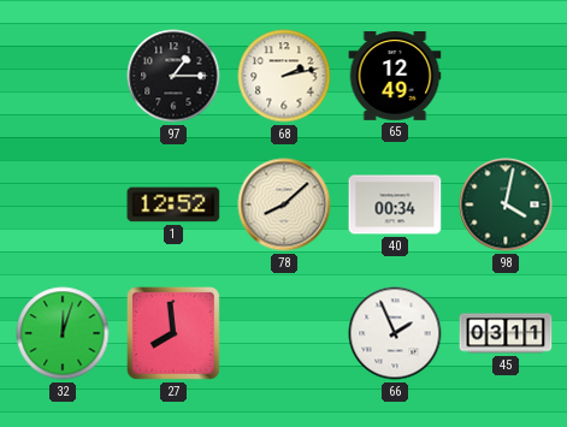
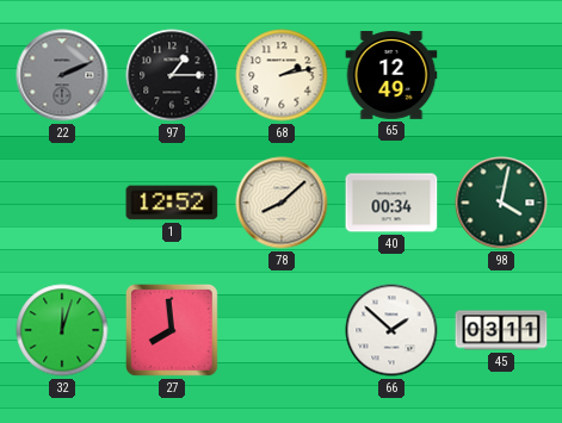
22: none -> 2:11 (62, 75)
66: 1:56 -> 1:52 (391, 330)
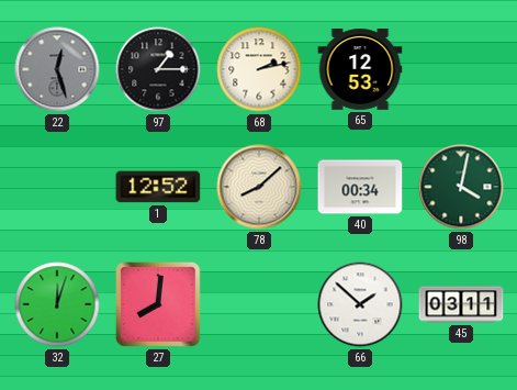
22: 2:11 -> 12:27 (57, 69)
65: 12:49 -> 12:53 (360, 70)
27: 7:59 -> 8:01 (158, 304)
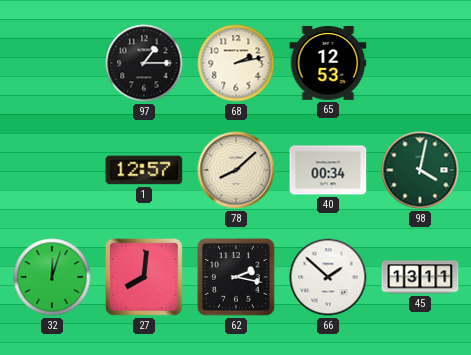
22: 12:27 -> none (57, 69)
1: 12:52 -> 12:57 (144, 170)
62: none -> 2:17 (236, 277)
45: 03:11 -> 13:11 (420, 277)
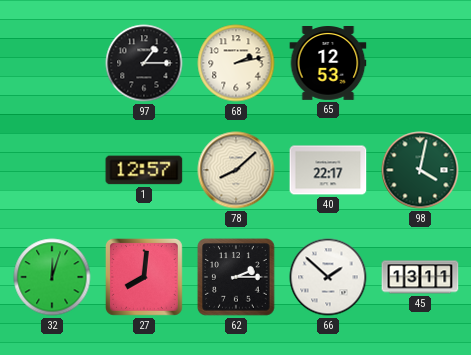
40: 00:34 -> 22:17 (328, 170)
62: 2:17 -> 2:15 (236, 277)
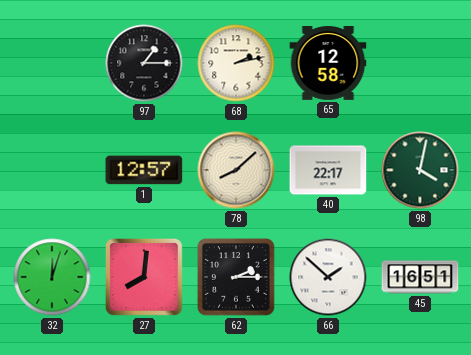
65: 12:53 -> 12:58 (328, 64)
45: 13:11 -> 16:51 (420, 277)
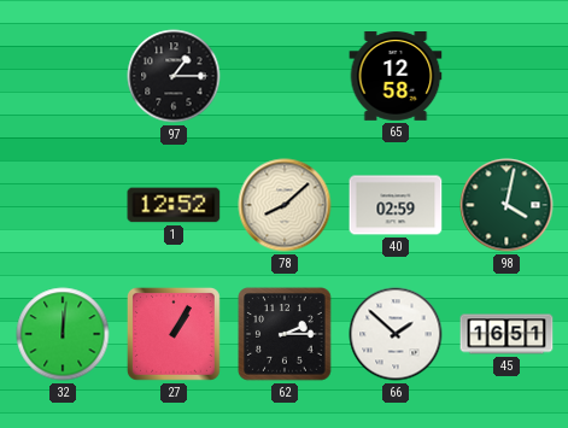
68: 2:13 -> none (236, 63)
1: 12:57 -> 12:52 (174, 205)
40: 22:17 -> 02:59 (396, 205)
32: 12:03 -> 12:01 (63, 334)
27: 8:01 -> 1:05 (174, 334)
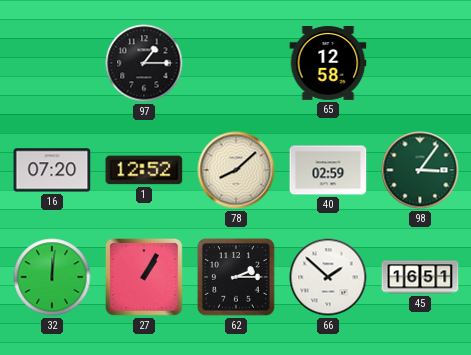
16: none -> 07:20 (52, 170)
98: 4:02 -> 3:06 (420, 170)
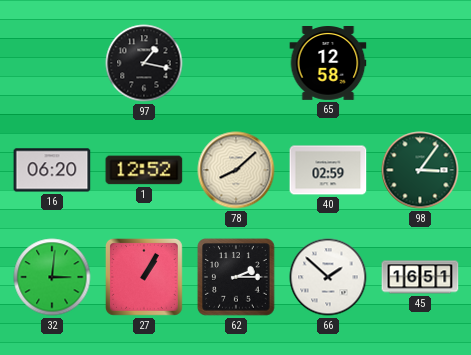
97: 1:15 -> 1:17 (144, 63)
16: 07:20 -> 06:20 (52, 170)
32: 12:01 -> 3:01 (52, 277)
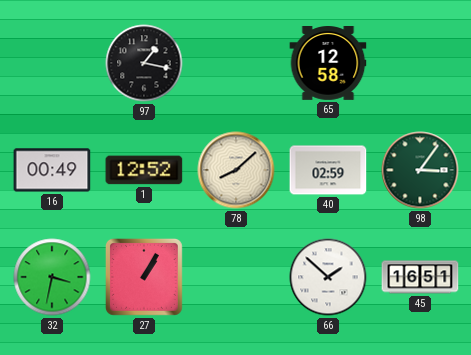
16: 06:20 -> 00:49 (52, 170)
32: 3:01 -> 3:32 (52, 277)
62: 2:15 -> none (236, 277)
